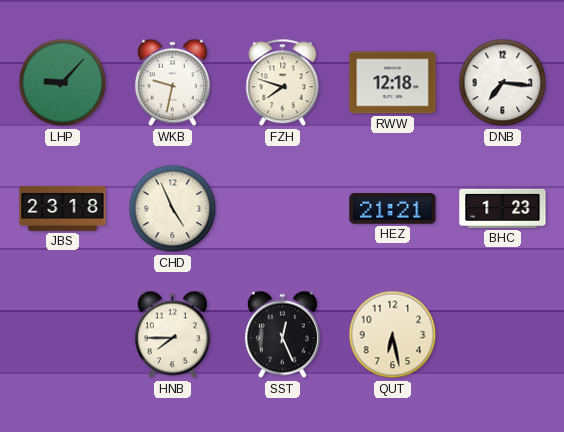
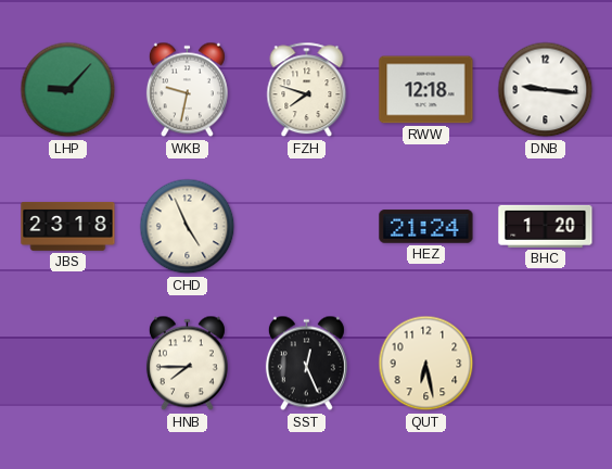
DNB: 7:16 -> 9:16 (546, 90)
HEZ: 21:21 -> 21:24 (426, 227)
BHC: 1:23 -> 1:20 (546, 226)
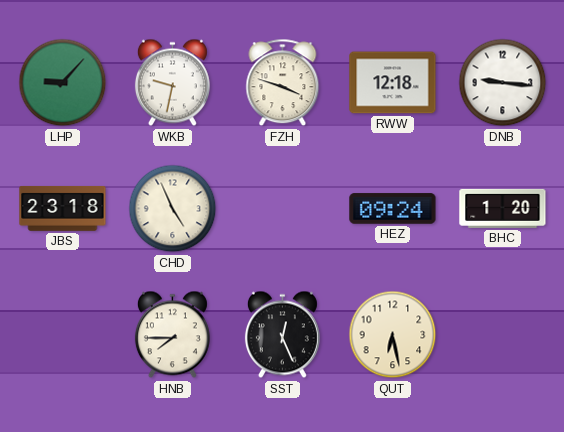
FZH: 7:48 -> 3:48 (283, 83)
HEZ: 21:24 -> 09:24 (393, 209)
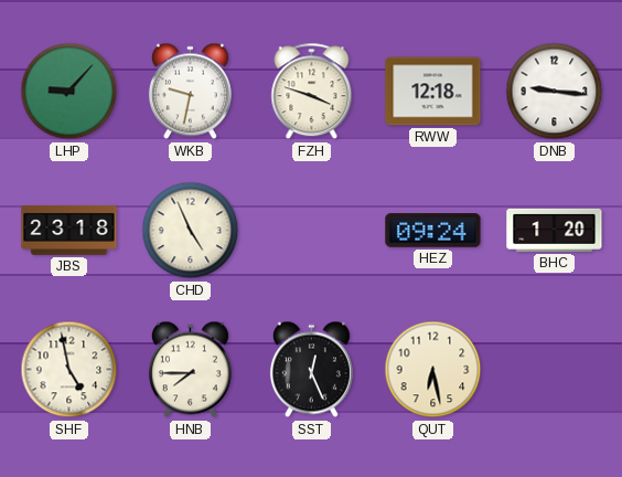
SHF: none -> 4:58 (69, 370)
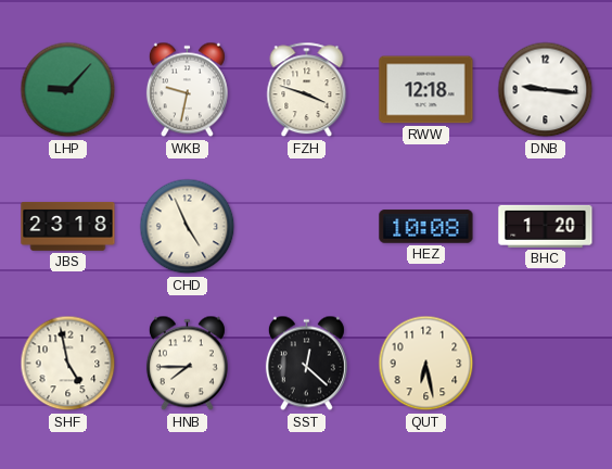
HEZ: 09:24 -> 10:08 (426, 227)
SST: 12:26 -> 12:22 (306, 364)
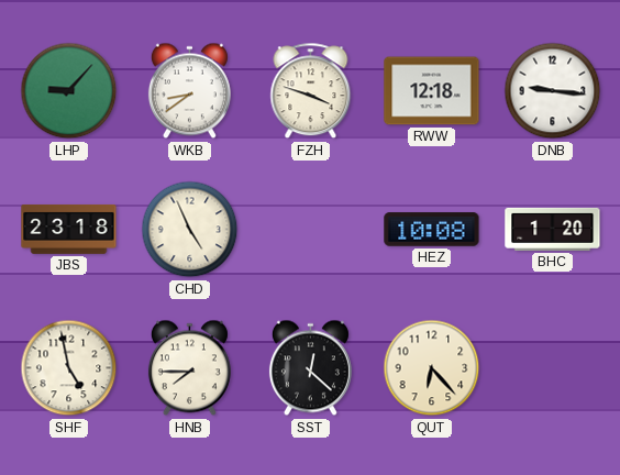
WKB: 9:32 -> 8:39 (189, 91)
QUT: 6:28 -> 6:23 (432, 368)
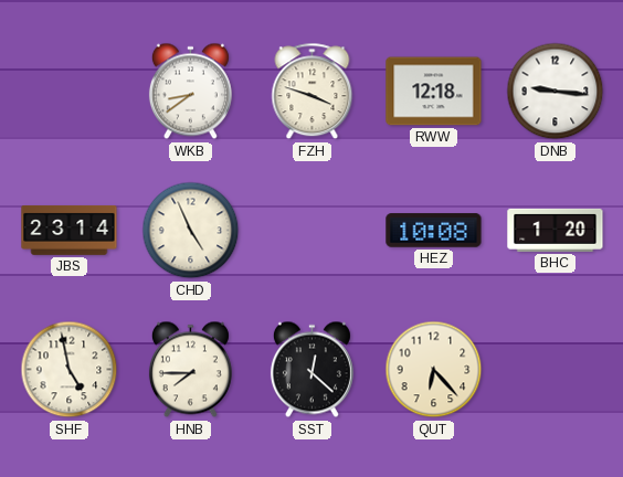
LHP: 9:07 -> none (69, 91)
JBS: 23:18 -> 23:14 (70, 230)
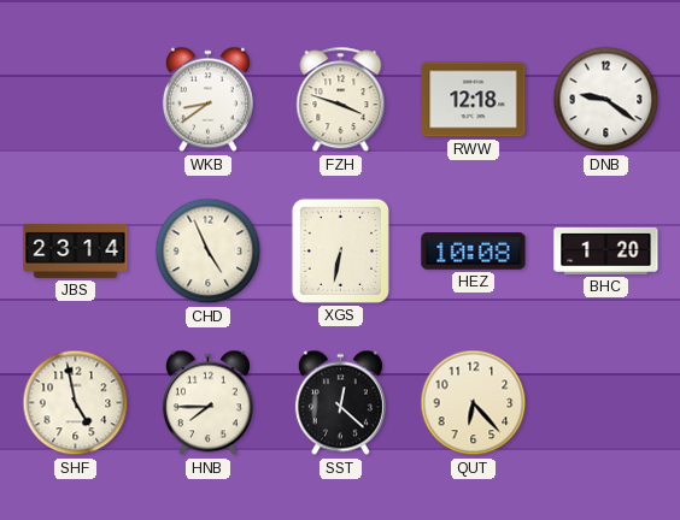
DNB: 9:16 -> 9:21 (606, 100)
XGS: none -> 6:32 (340, 250)
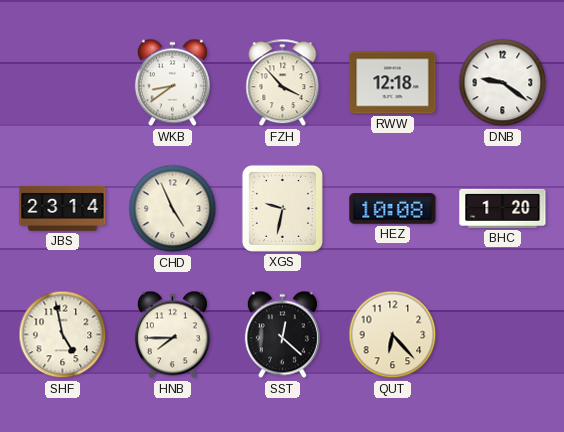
FZH: 3:48 -> 3:53 (283, 83)
XGS: 6:32 -> 9:32 (282, 208)
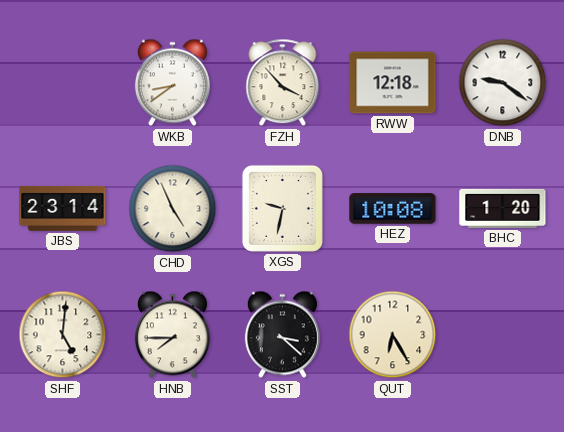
SHF: 4:58 -> 5:01 (63, 335)
SST: 12:22 -> 3:22 (282, 335)
QUT: 6:23 -> 6:25 (393, 335)
